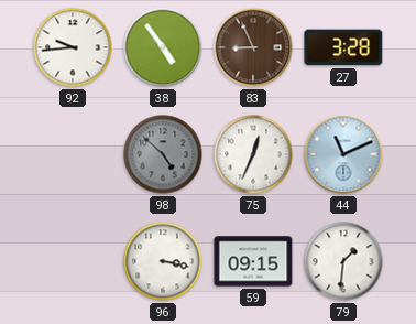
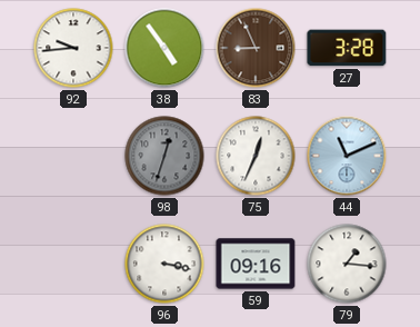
98: 4:52 -> 12:33 (164, 156)
59: 09:15 -> 09:16 (256, 264)
79: 1:31 -> 1:16 (347, 264)
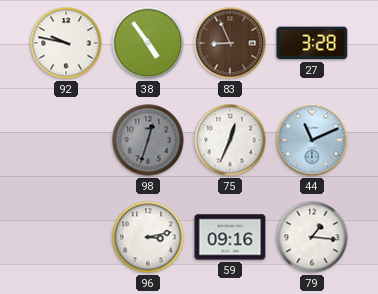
92: 9:44 -> 9:47 (66, 43)
96: 3:17 -> 3:13 (148, 237)
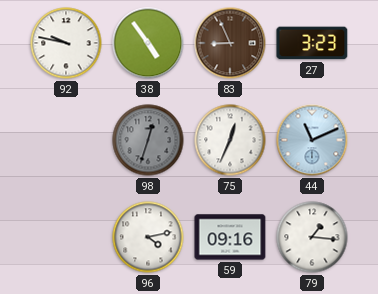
27: 3:28 -> 3:23 (312, 43)
96: 3:13 -> 4:13 (148, 237)
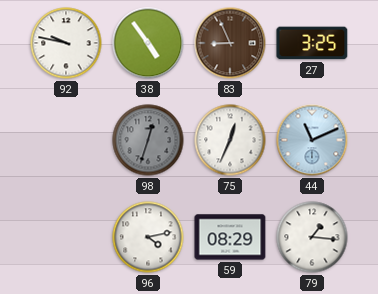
27: 3:23 -> 3:25 (312, 43)
59: 09:16 -> 08:29 (230, 237)
